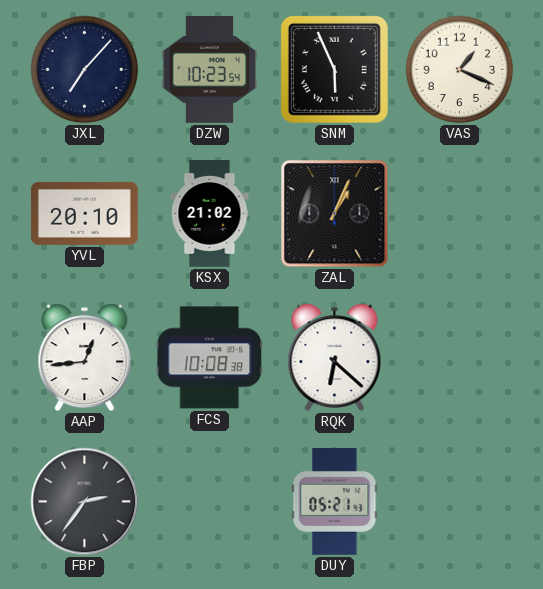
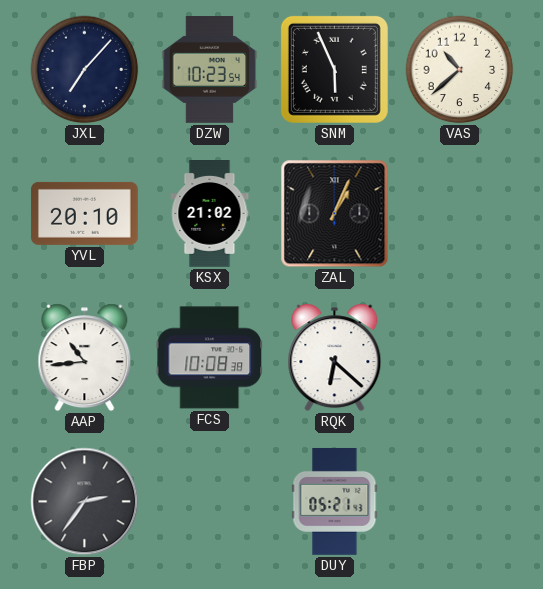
VAS: 1:19 -> 10:38 (460, 70)
AAP: 12:44 -> 10:44 (85, 358)
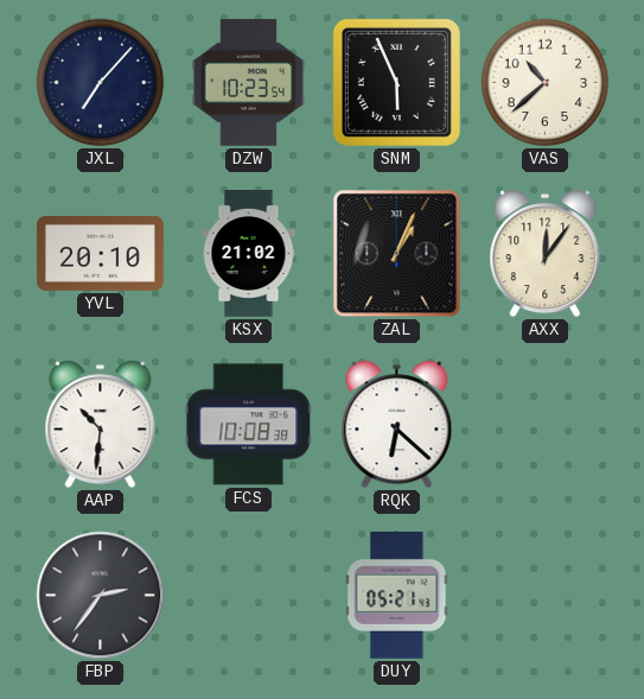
AXX: none -> 12:06 (546, 254)
AAP: 10:44 -> 10:31 (101, 425)
